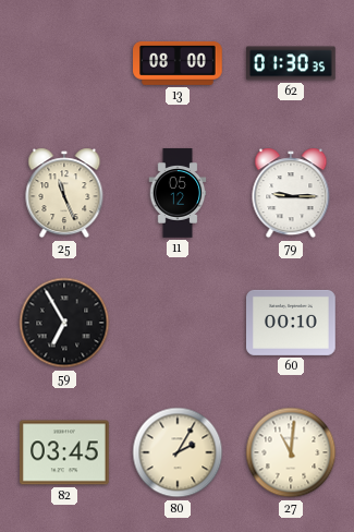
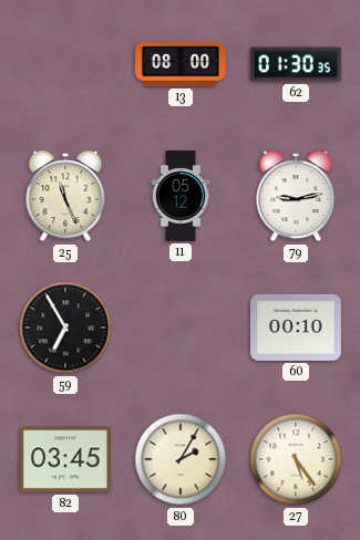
79: 9:15 -> 9:13 (296, 196)
27: 11:01 -> 5:24 (296, 459)
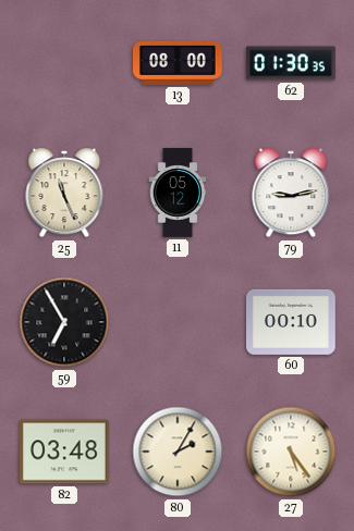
82: 03:45 -> 03:48 (65, 452)
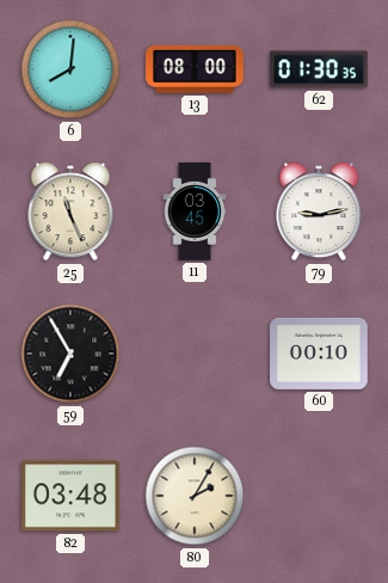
6: none -> 8:01 (70, 69)
11: 05:12 -> 03:45 (195, 211)
27: 5:24 -> none (291, 452)
